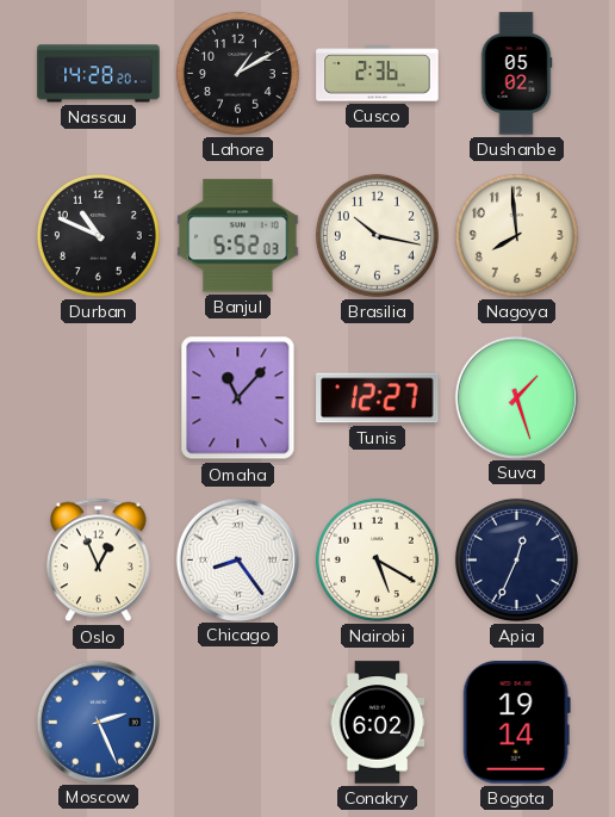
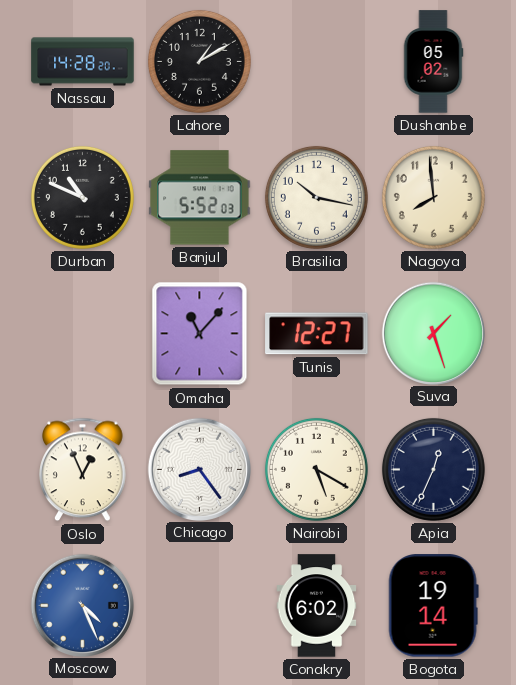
Cusco: 2:36 -> none (378, 74)
Moscow: 2:26 -> 4:26 (82, 605)
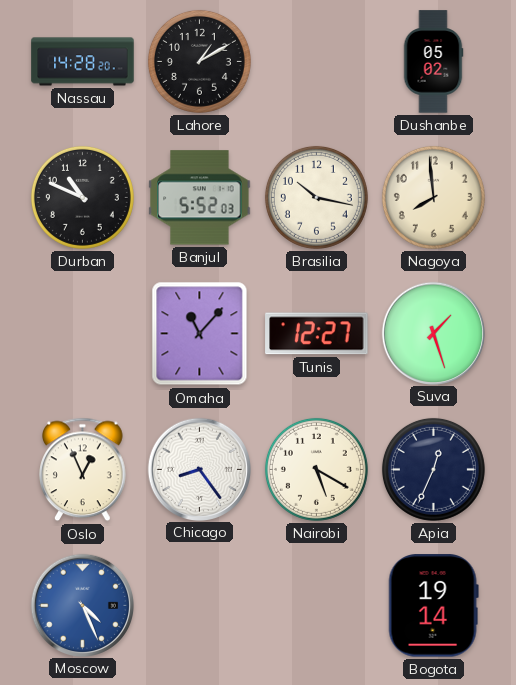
Conakry: 6:02 -> none (317, 606)
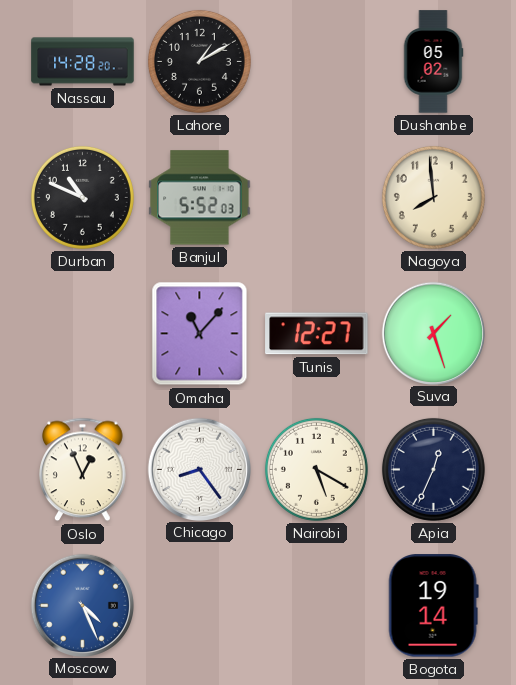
Brasilia: 10:17 -> none (316, 197)
